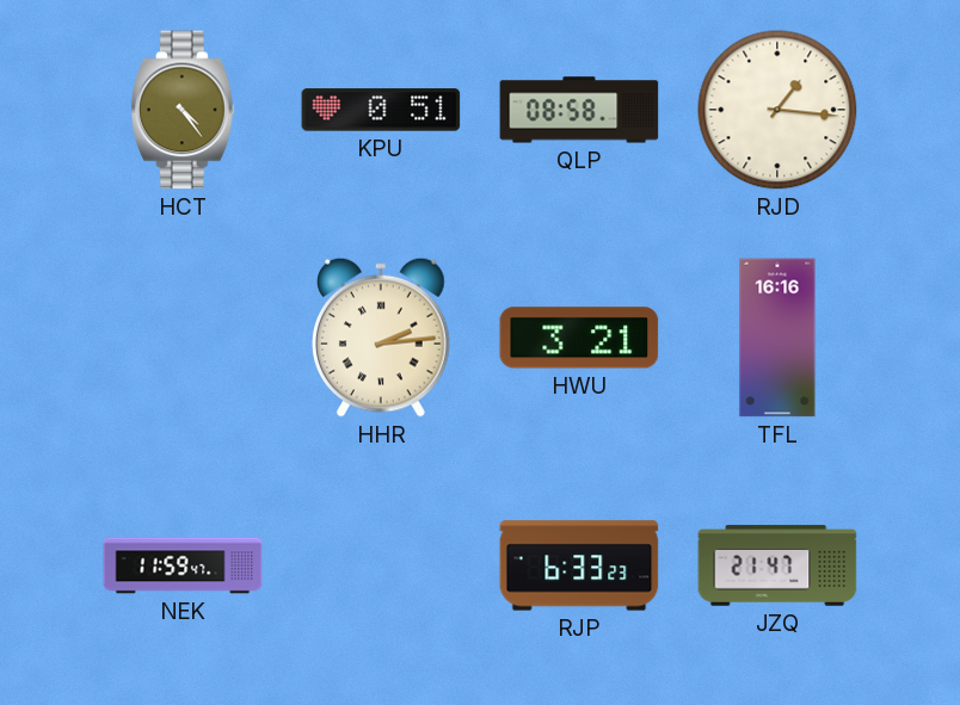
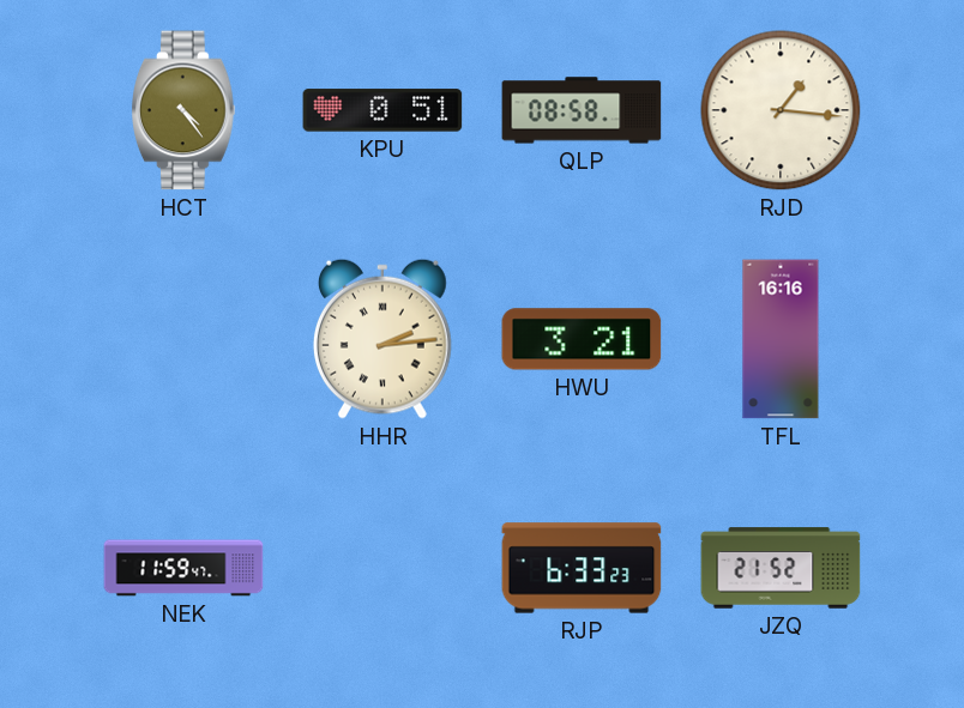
JZQ: 21:47 -> 21:52 (781, 568)
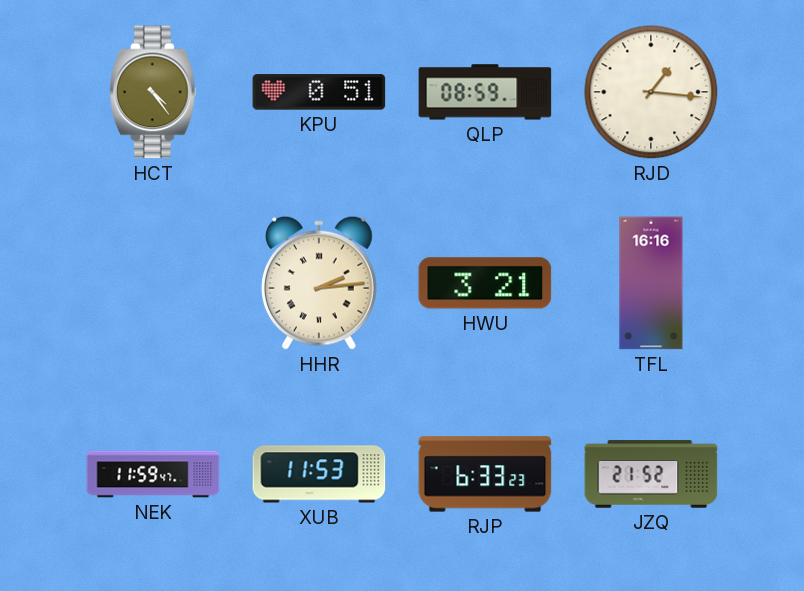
QLP: 08:58 -> 08:59 (485, 92)
XUB: none -> 11:53 (319, 474)
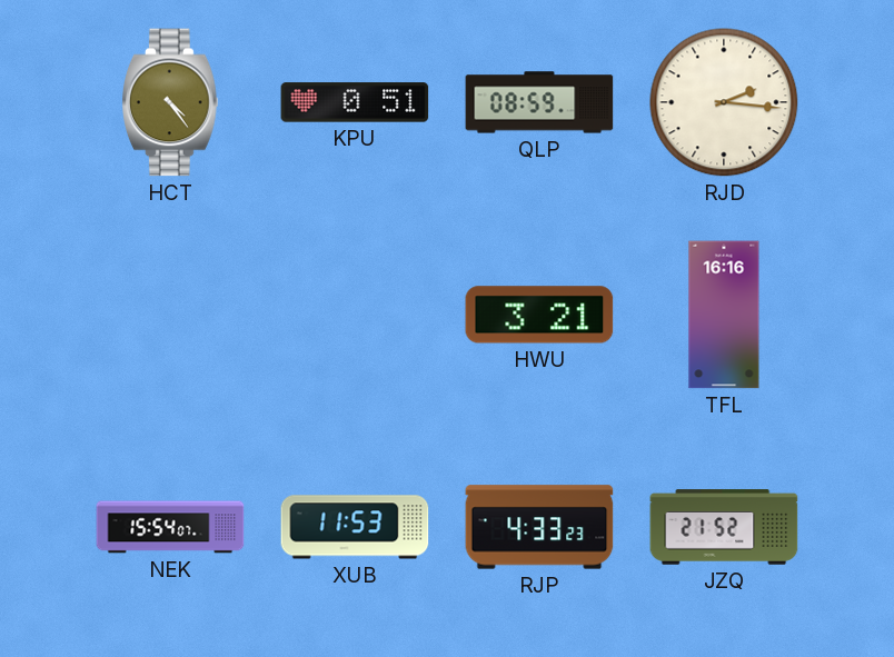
RJD: 1:16 -> 2:16 (724, 102)
HHR: 2:14 -> none (319, 283)
NEK: 11:59 -> 15:54 (170, 527)
RJP: 6:33 -> 4:33 (539, 527)
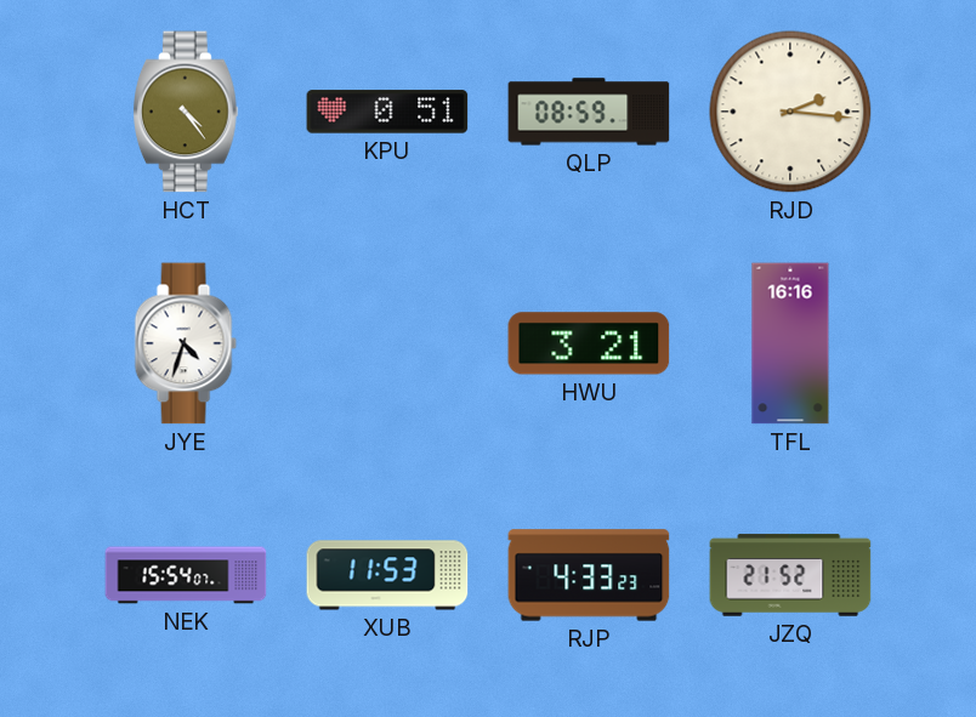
JYE: none -> 4:33 (186, 343)
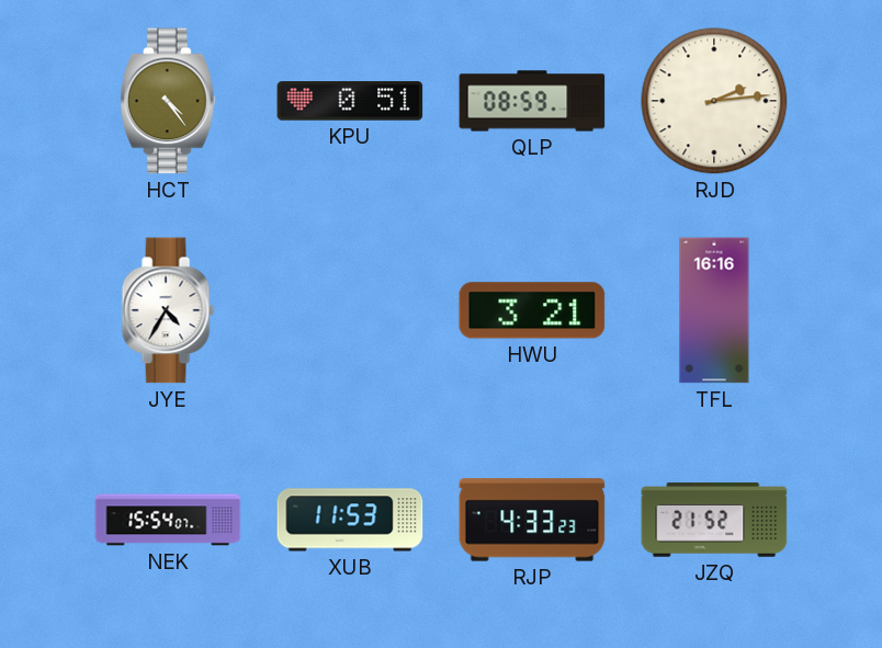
RJD: 2:16 -> 2:14 (714, 101)
JYE: 4:33 -> 4:35 (168, 310)
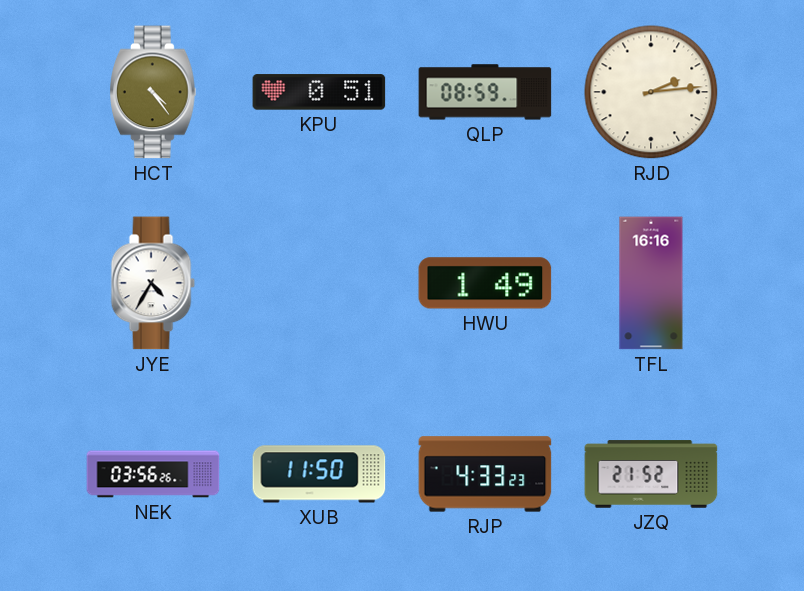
HWU: 3:21 -> 1:49 (485, 283)
NEK: 15:54 -> 03:56 (153, 474)
XUB: 11:53 -> 11:50 (319, 474)
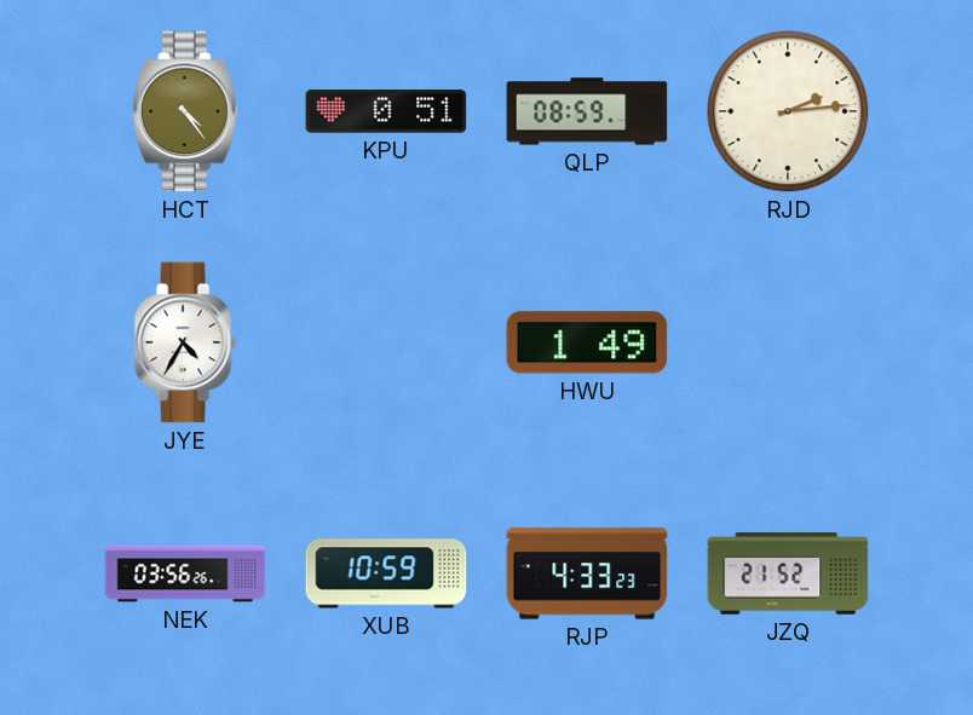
TFL: 16:16 -> none (651, 283)
XUB: 11:50 -> 10:59 (386, 573)
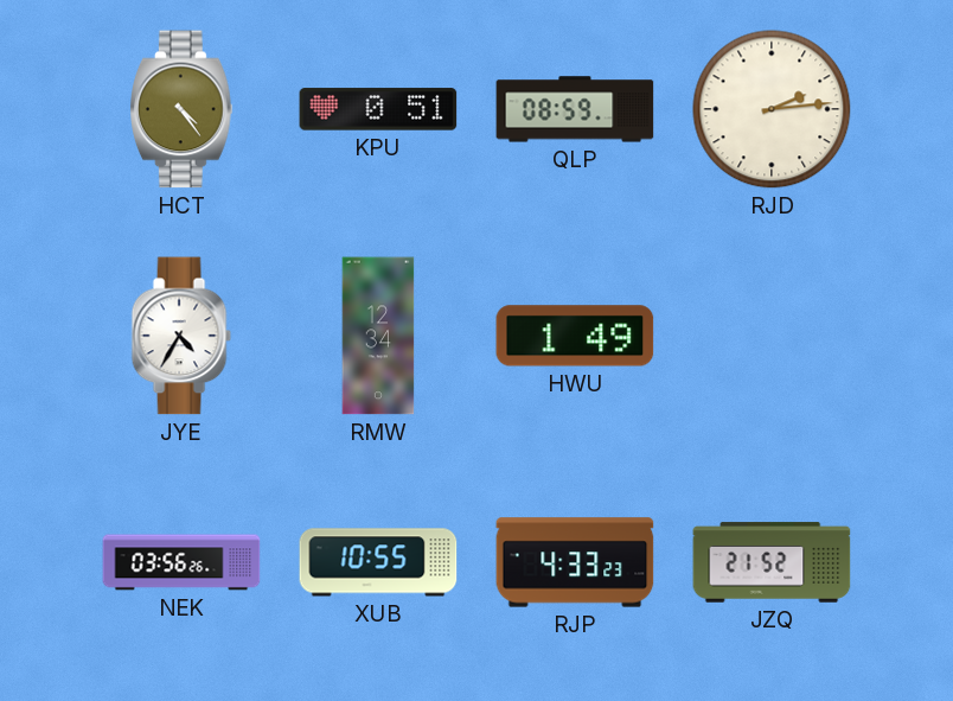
RMW: none -> 12:34 (378, 336)
XUB: 10:59 -> 10:55 (378, 562)
